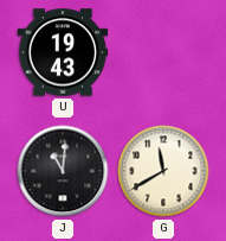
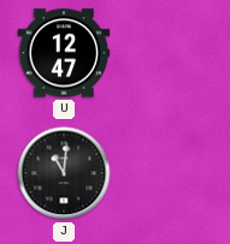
U: 19:43 -> 12:47 (64, 53)
G: 11:40 -> none (163, 171)
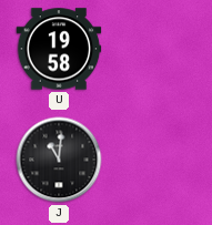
U: 12:47 -> 19:58 (59, 49)
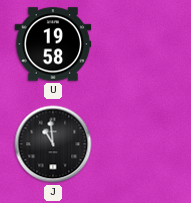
J: 11:01 -> 10:59 (53, 144)
